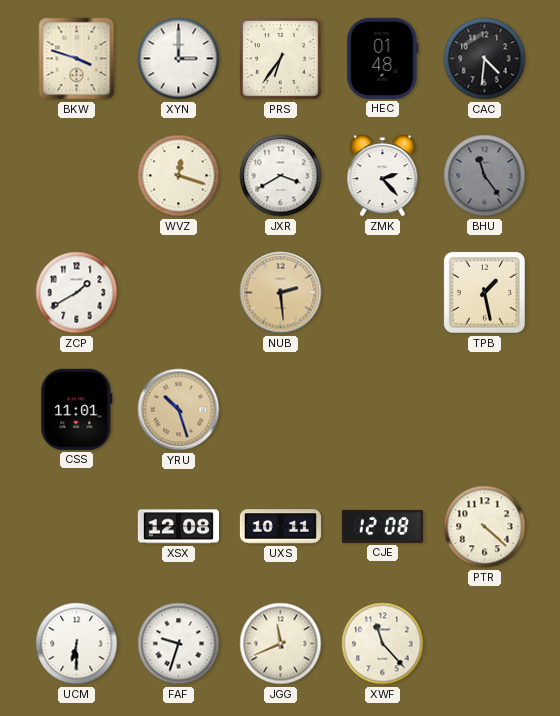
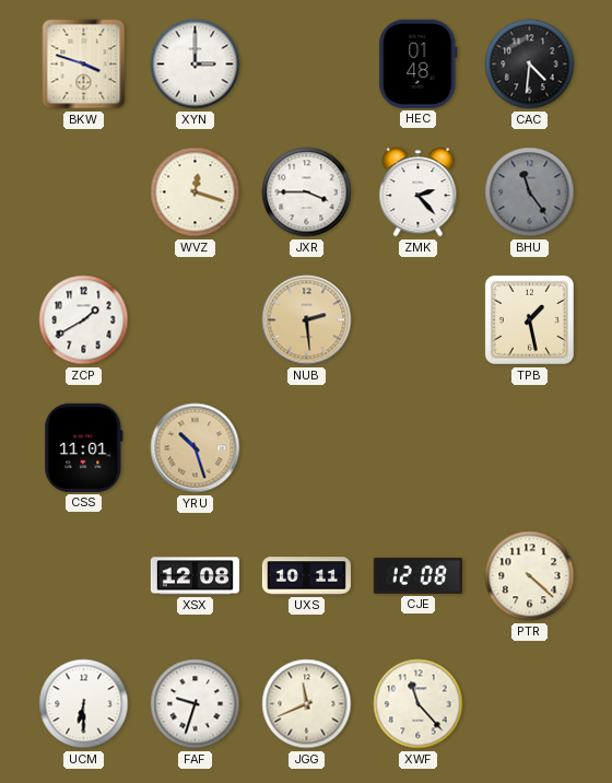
PRS: 6:36 -> none (281, 59)
JXR: 3:40 -> 3:45 (307, 192)
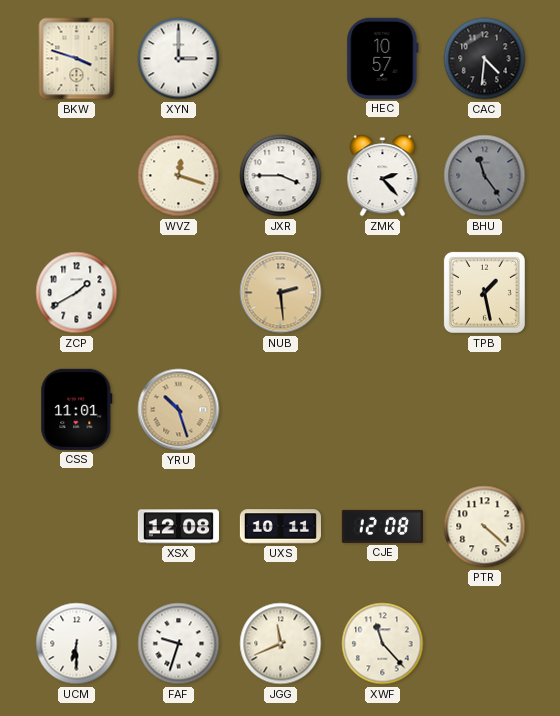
HEC: 01:48 -> 10:57 (383, 58)
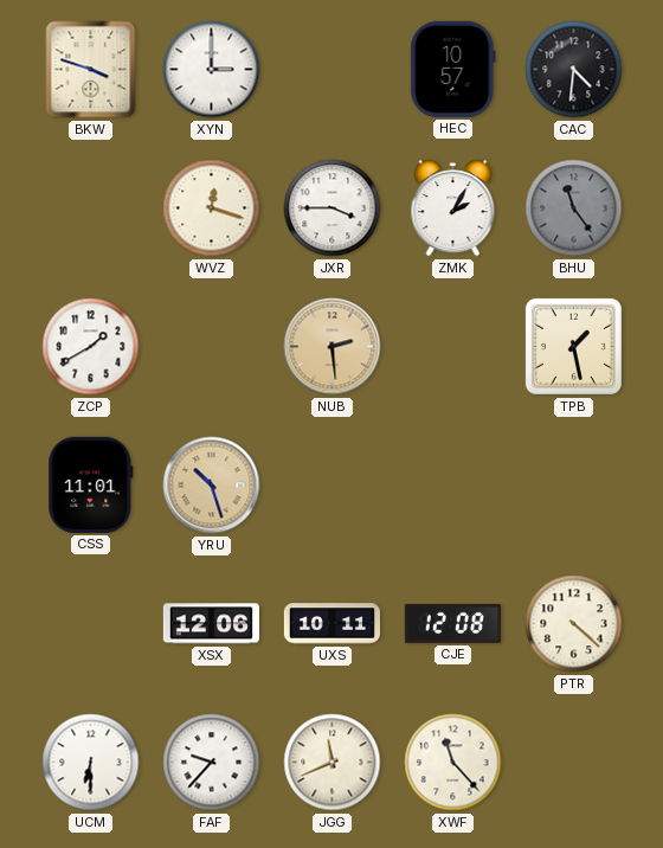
ZMK: 2:23 -> 2:05 (453, 208)
XSX: 12:08 -> 12:06 (211, 624)
FAF: 9:33 -> 9:37 (212, 763)
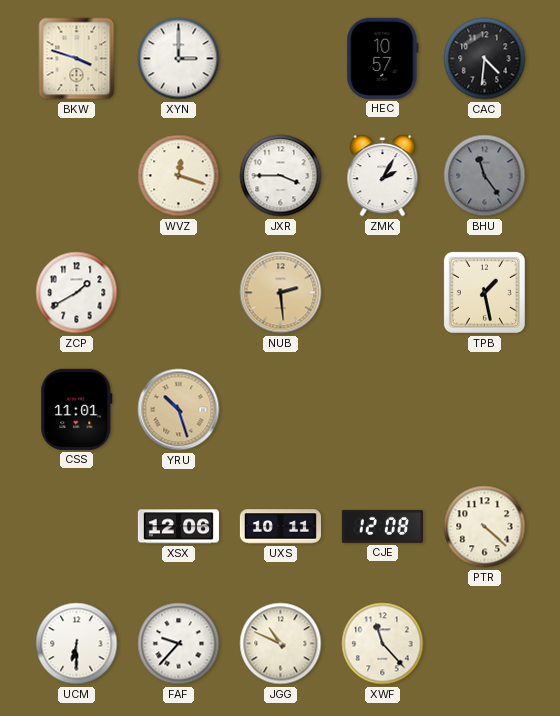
JGG: 11:41 -> 10:49 (281, 644)
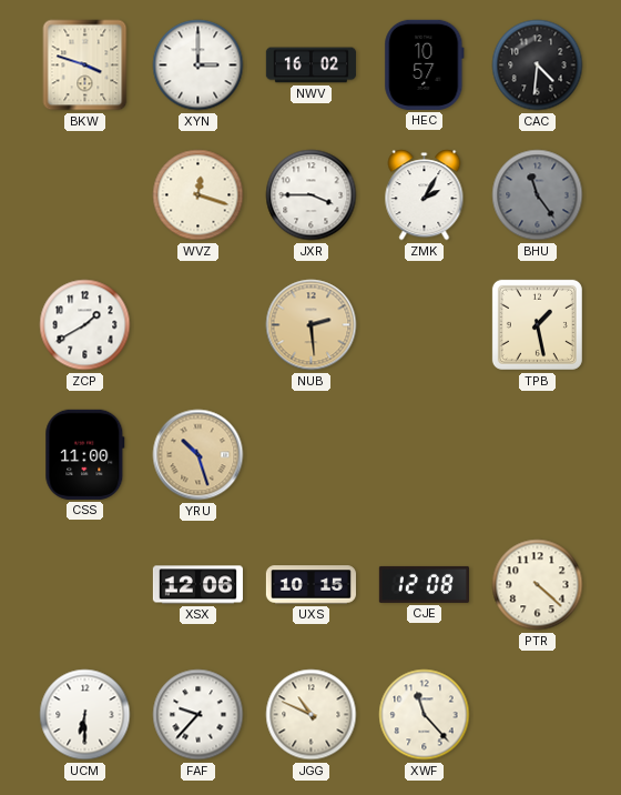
NWV: none -> 16:02 (310, 66)
CSS: 11:01 -> 11:00 (85, 454)
UXS: 10:11 -> 10:15 (310, 585)
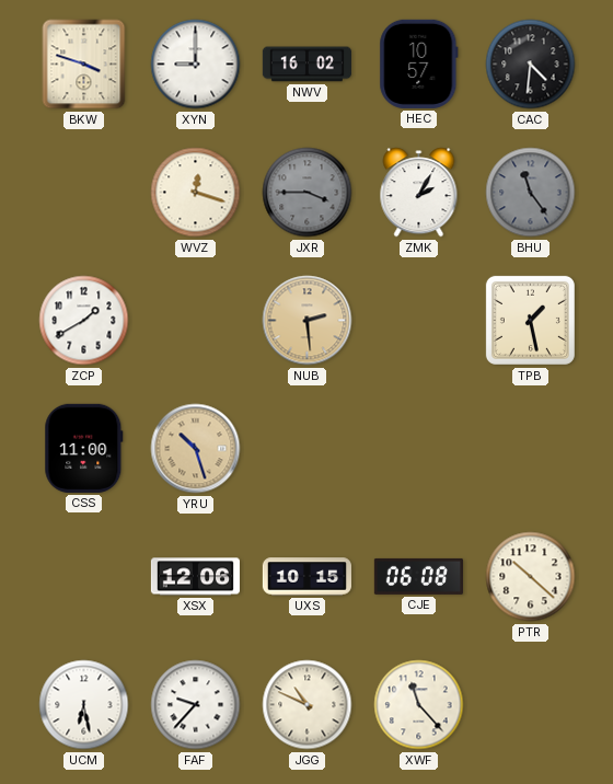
XYN: 3:00 -> 9:00 (196, 65)
JXR dial: white -> grey (308, 193)
CJE: 12:08 -> 06:08 (418, 576)
PTR: 4:22 -> 10:22 (531, 577)
UCM: 6:30 -> 6:28 (84, 705)
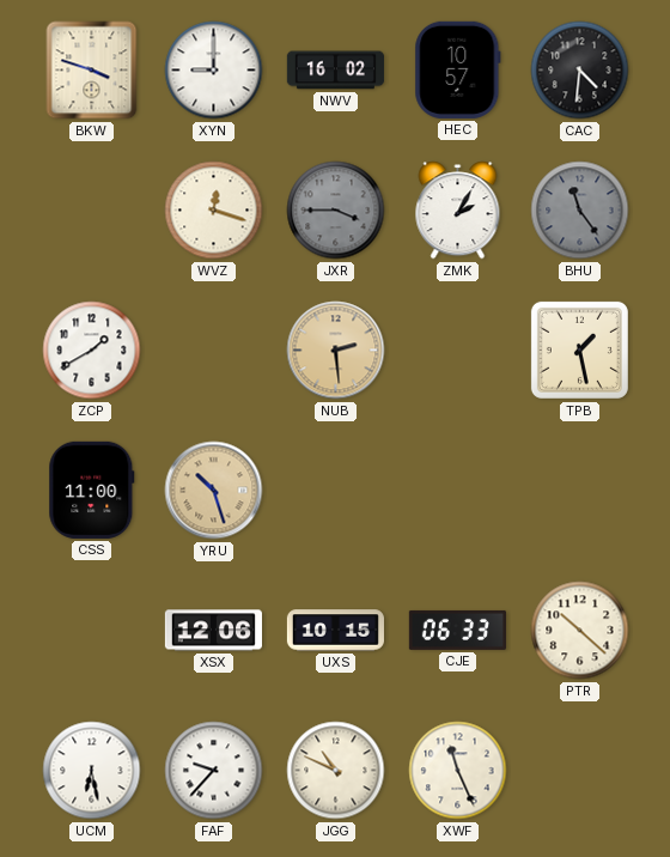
CJE: 06:08 -> 06:33 (457, 630)
XWF: 11:23 -> 11:26 (458, 771)
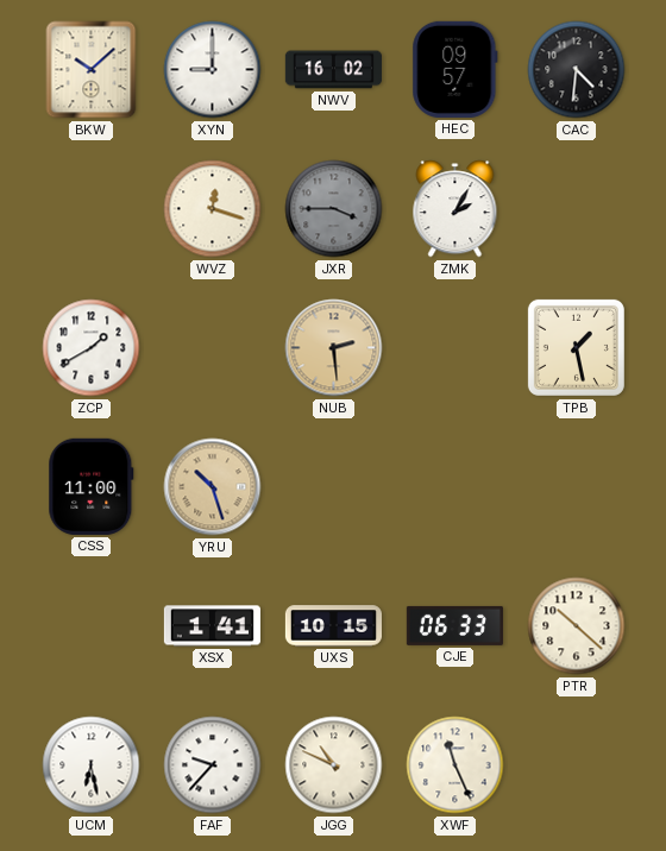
BKW: 3:48 -> 10:08 (92, 70)
HEC: 10:57 -> 09:57 (455, 69)
BHU: 11:24 -> none (580, 211)
XSX: 12:06 -> 1:41 (212, 626)
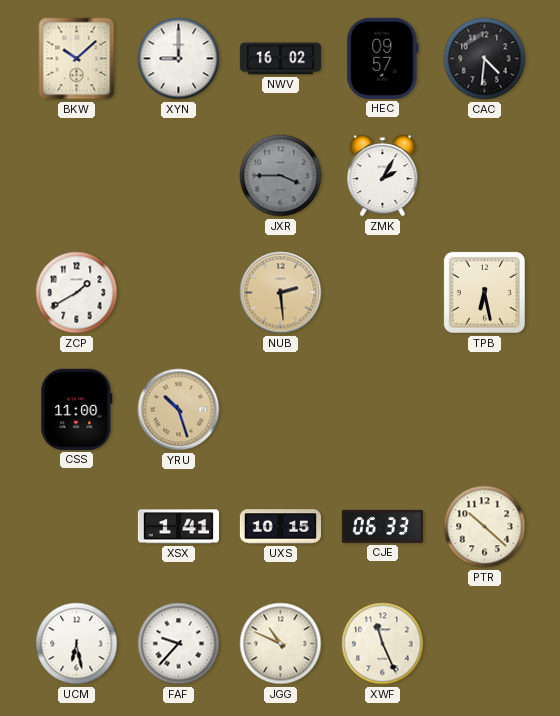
WVZ: 12:18 -> none (213, 209)
TPB: 1:28 -> 6:28 (484, 292)
